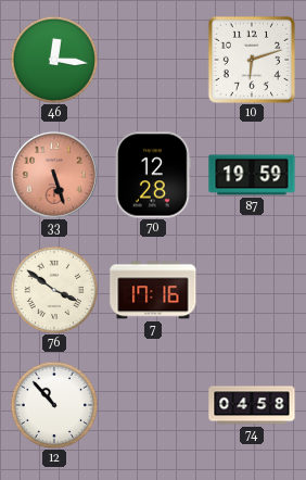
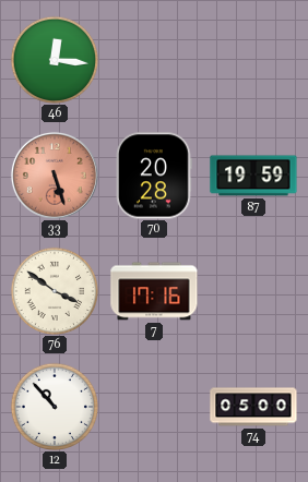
10: 6:12 -> none (251, 59)
70: 12:28 -> 20:28 (155, 176)
74: 04:58 -> 05:00 (253, 407)
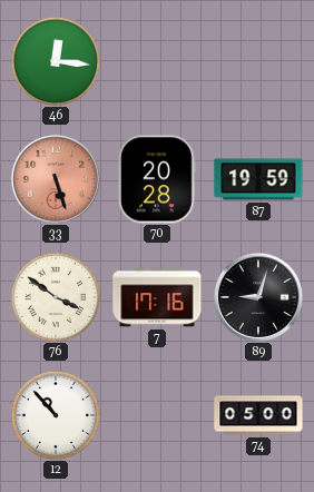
89: none -> 9:03 (258, 297)
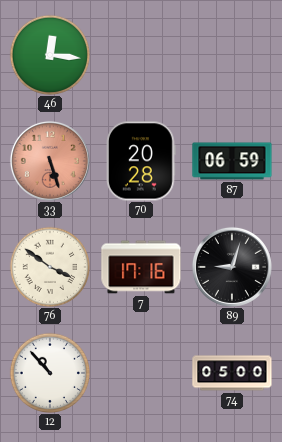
87: 19:59 -> 06:59 (232, 161)
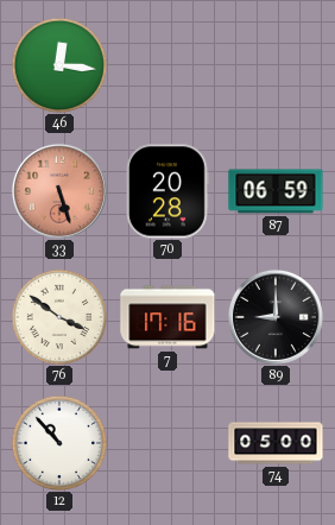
89: 9:03 -> 9:00 (276, 317)
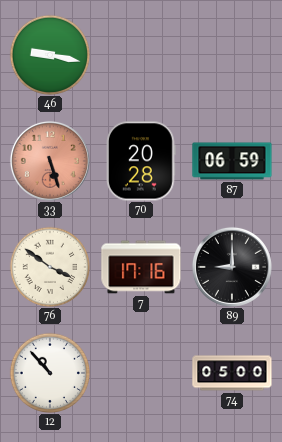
46: 12:16 -> 9:17 (49, 54)
